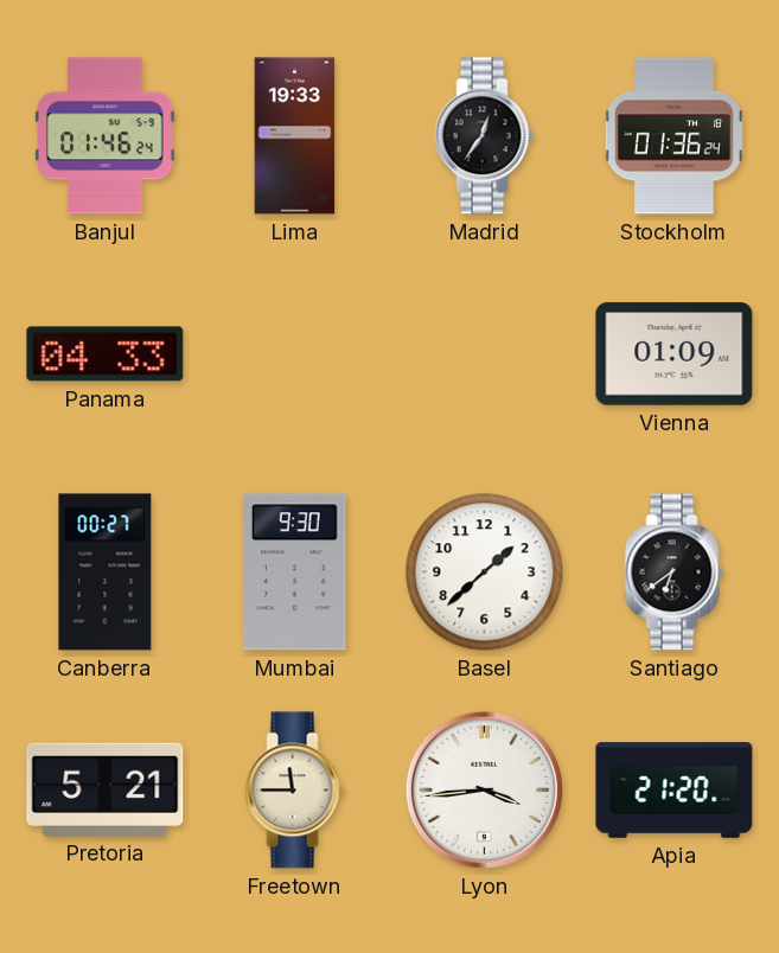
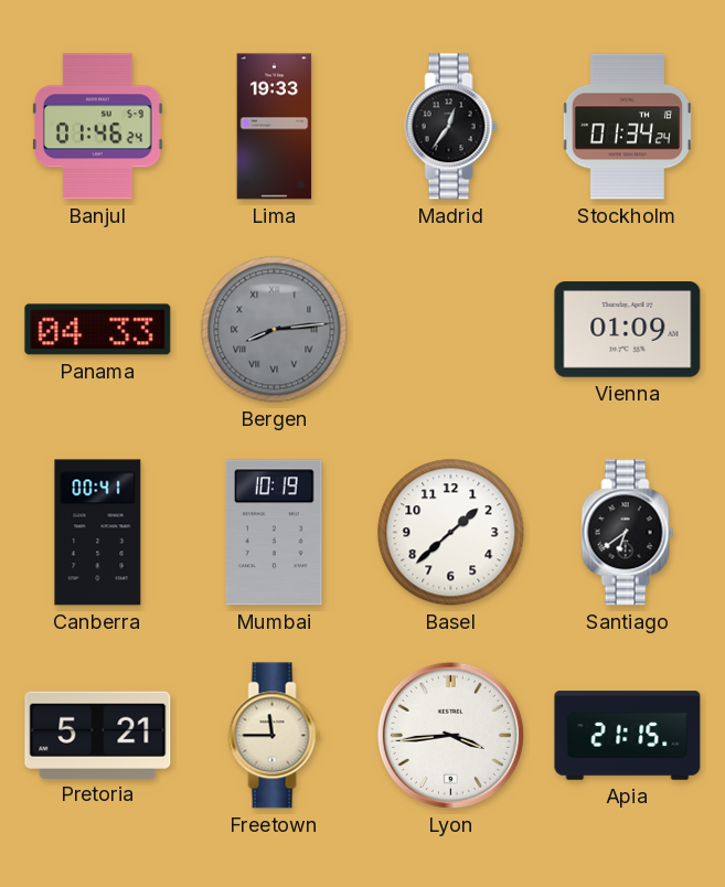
Stockholm: 01:36 -> 01:34 (627, 127)
Bergen: none -> 8:14 (275, 330)
Canberra: 00:27 -> 00:41 (98, 533)
Mumbai: 9:30 -> 10:19 (275, 533)
Apia: 21:20 -> 21:15 (628, 736)
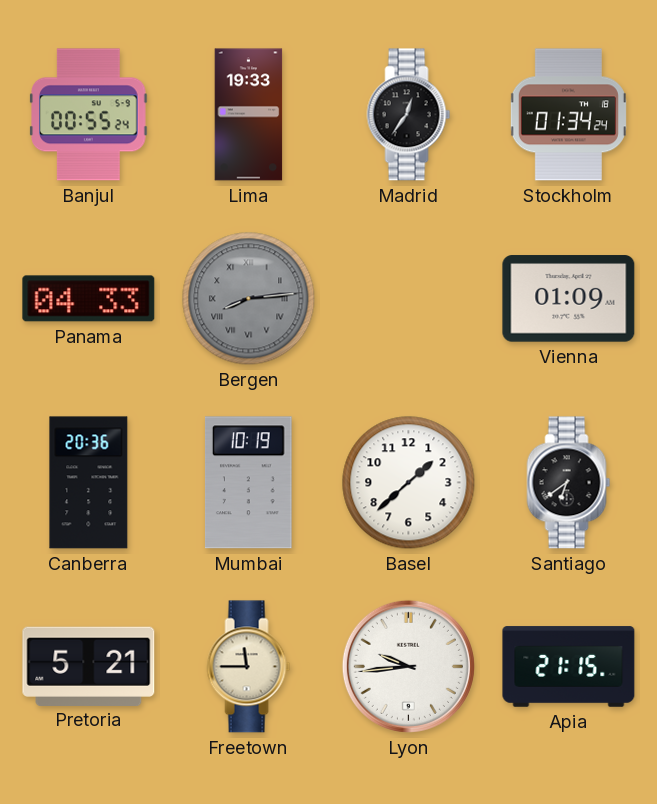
Banjul: 01:46 -> 00:55 (89, 115)
Canberra: 00:41 -> 20:36 (89, 483)
Lyon: 3:44 -> 9:44 (408, 666)
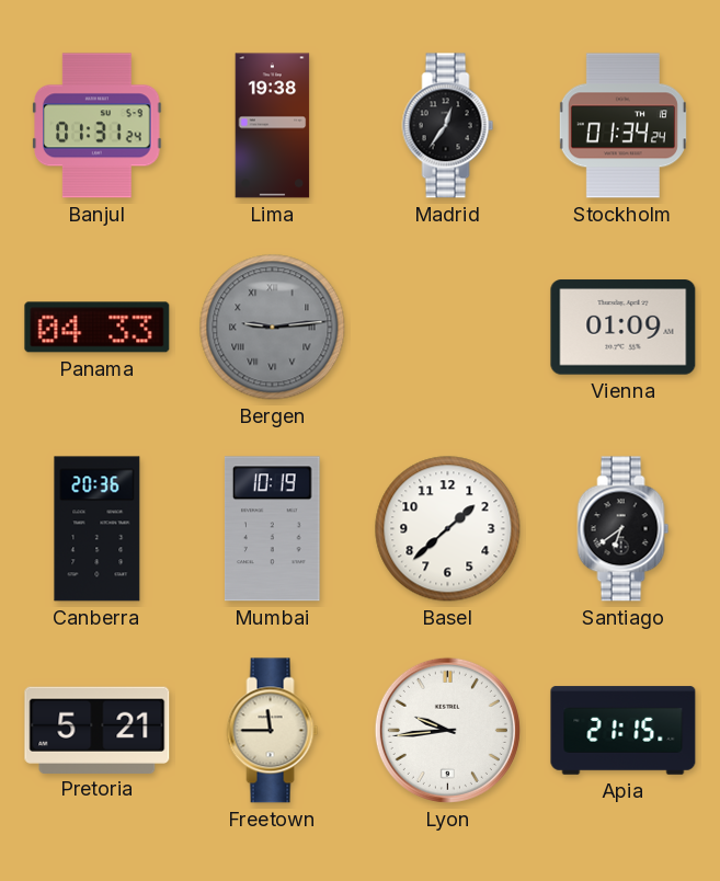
Banjul: 00:55 -> 01:31 (98, 126)
Lima: 19:33 -> 19:38 (273, 126)
Bergen: 8:14 -> 9:14 (273, 328)
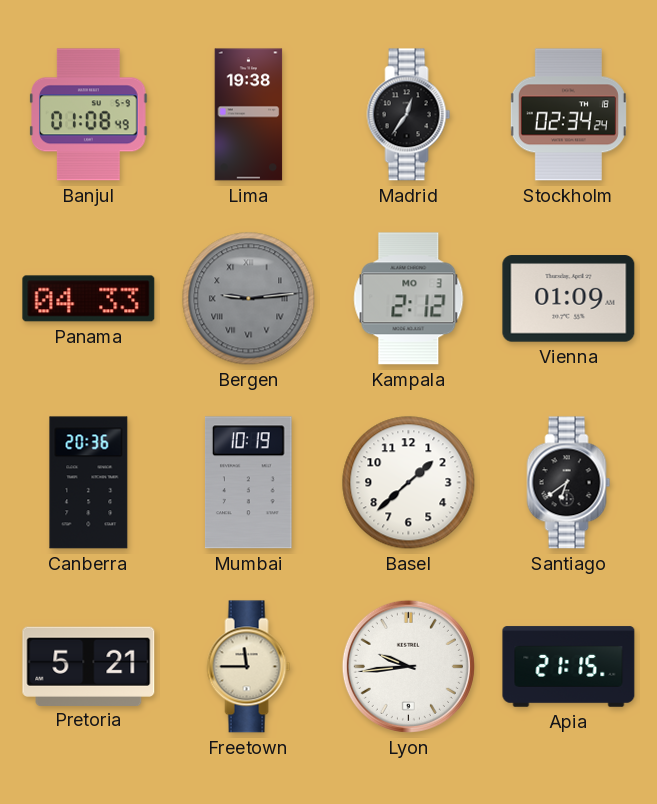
Banjul: 01:31 -> 01:08 (89, 115)
Stockholm: 01:34 -> 02:34 (568, 115)
Kampala: none -> 2:12 (409, 299)
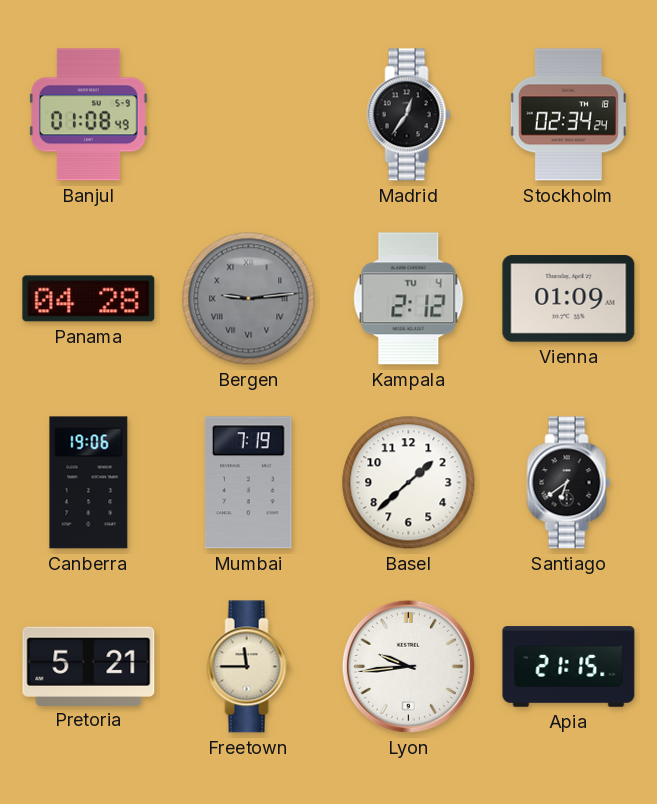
Lima: 19:38 -> none (249, 115)
Panama: 04:33 -> 04:28 (89, 299)
Kampala date: MO 3 -> TU 4 (409, 299)
Canberra: 20:36 -> 19:06 (89, 483)
Mumbai: 10:19 -> 7:19 (249, 483)
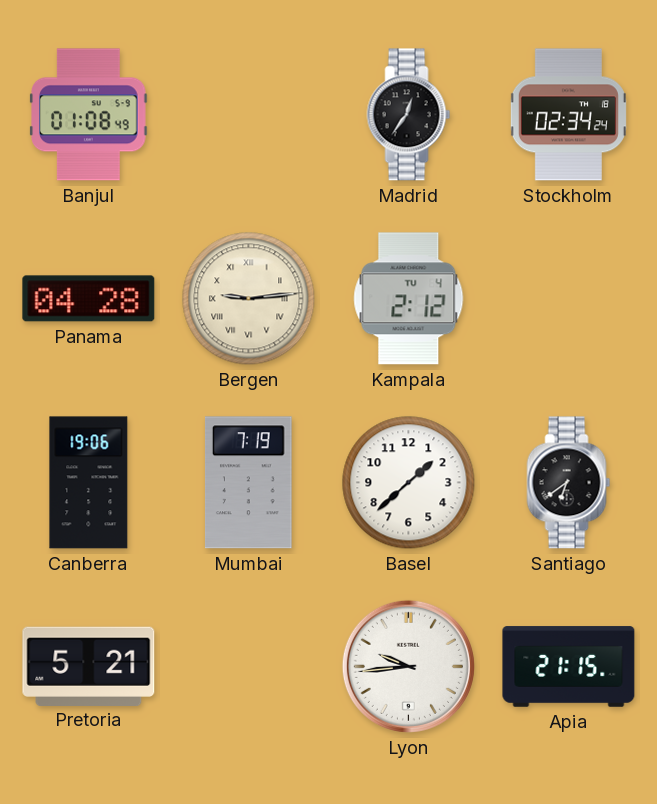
Bergen dial: grey -> cream (249, 299)
Vienna: 01:09 -> none (569, 299)
Freetown: 11:45 -> none (249, 667)
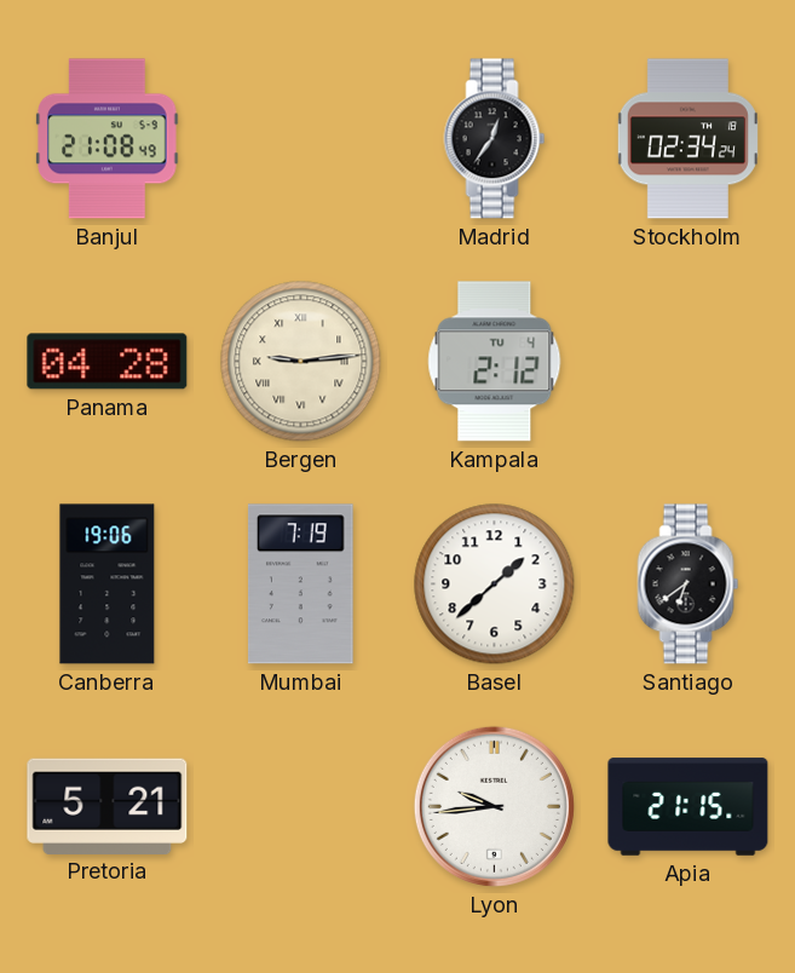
Banjul: 01:08 -> 21:08 (108, 139)
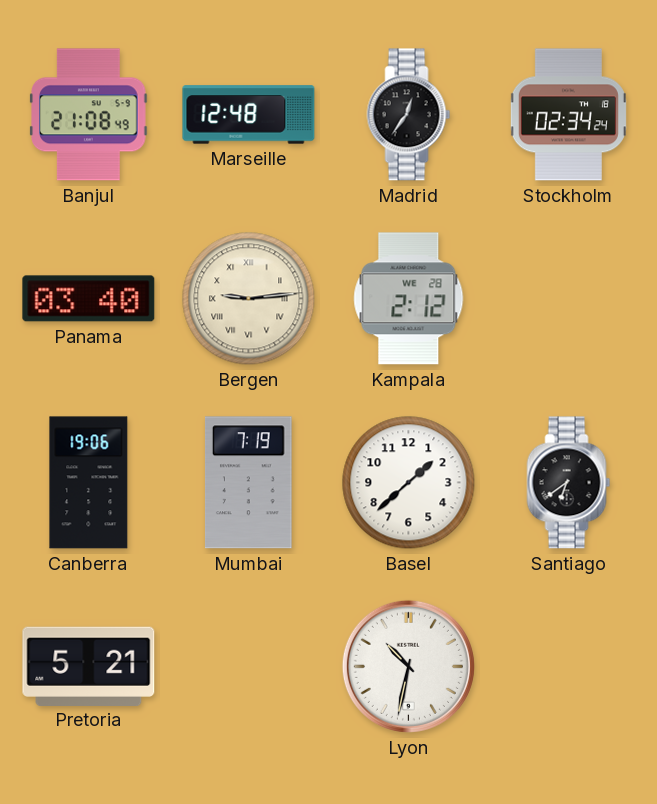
Marseille: none -> 12:48 (249, 115)
Panama: 04:28 -> 03:40 (89, 299)
Kampala date: TU 4 -> WE 28 (409, 299)
Lyon: 9:44 -> 10:32 (408, 666)
Apia: 21:15 -> none (689, 807)
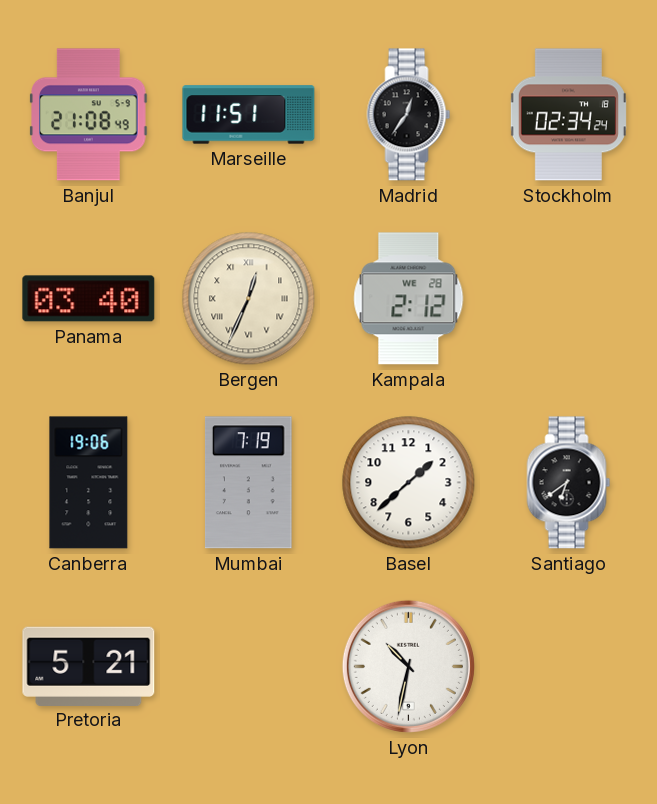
Marseille: 12:48 -> 11:51 (249, 115)
Bergen: 9:14 -> 12:34 (249, 299)
